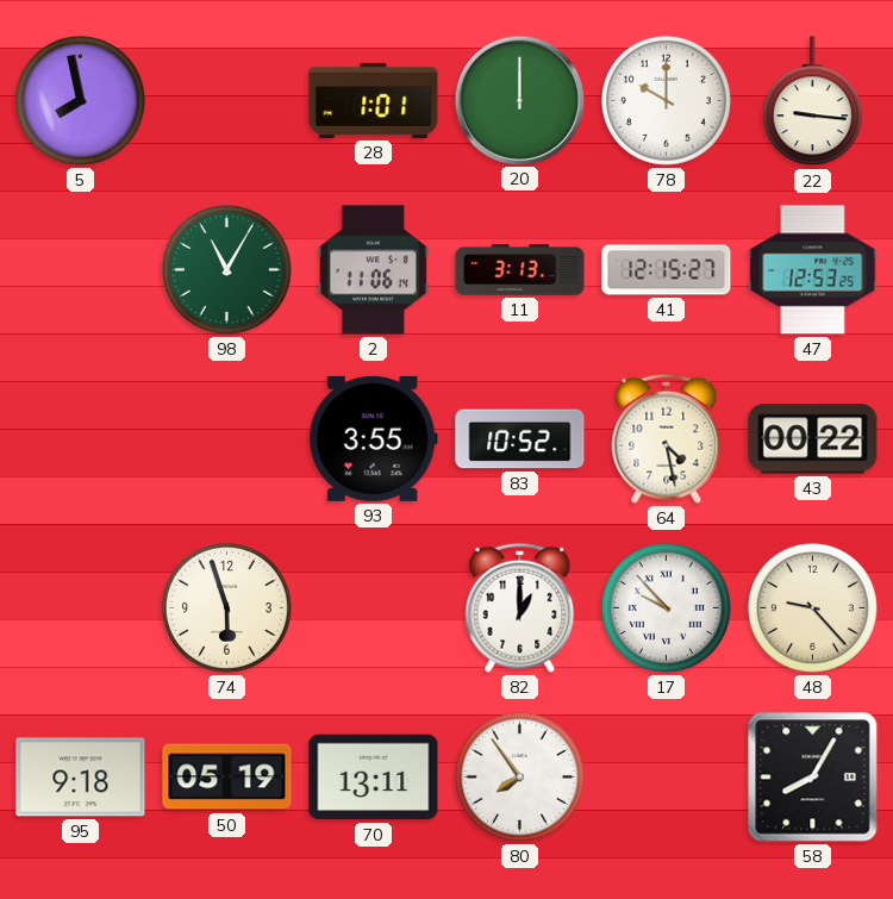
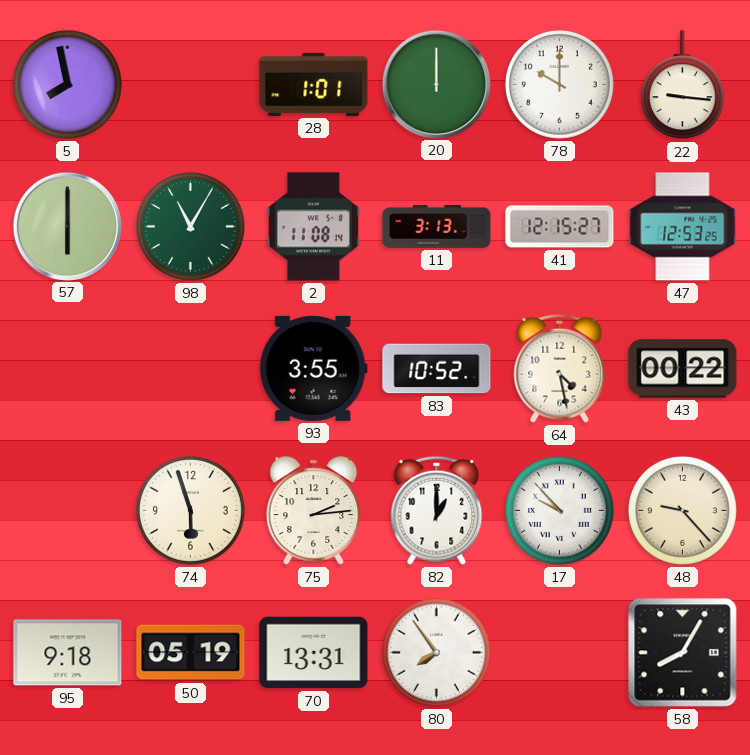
57: none -> 6:00 (67, 226)
2: 11:06 -> 11:08 (313, 227)
75: none -> 2:14 (314, 511)
70: 13:11 -> 13:31 (314, 653)
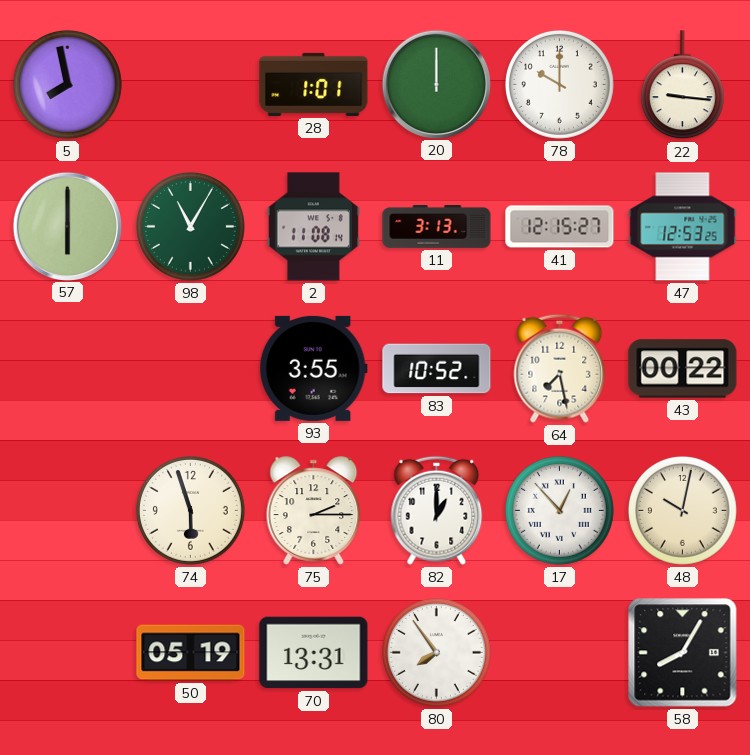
64: 4:28 -> 7:28 (560, 368)
75: 2:14 -> 2:15 (314, 511)
17: 9:53 -> 12:53 (559, 510)
48: 9:23 -> 10:02 (682, 510)
95: 9:18 -> none (68, 653)
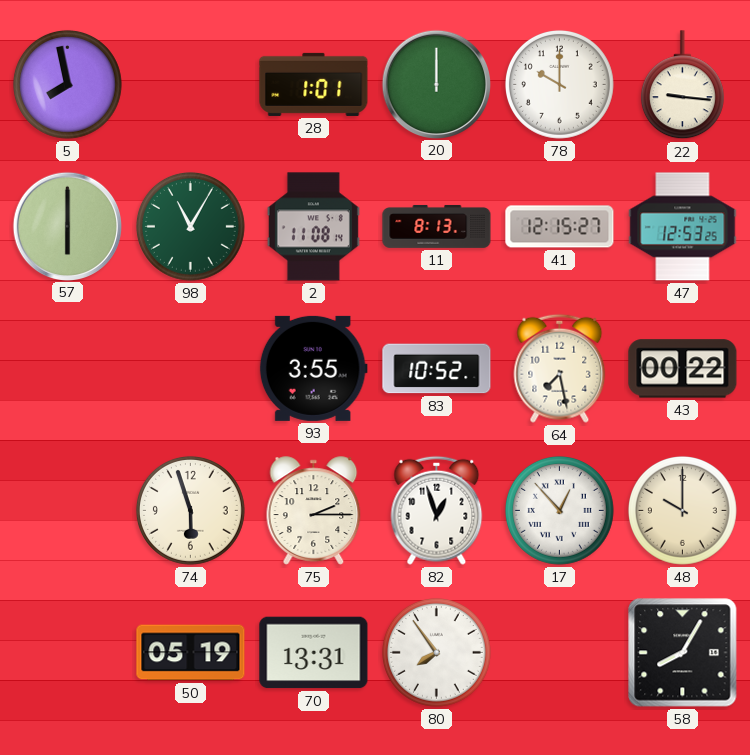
11: 3:13 -> 8:13 (437, 227)
82: 1:00 -> 12:57 (437, 510)
48: 10:02 -> 10:00 (682, 510)
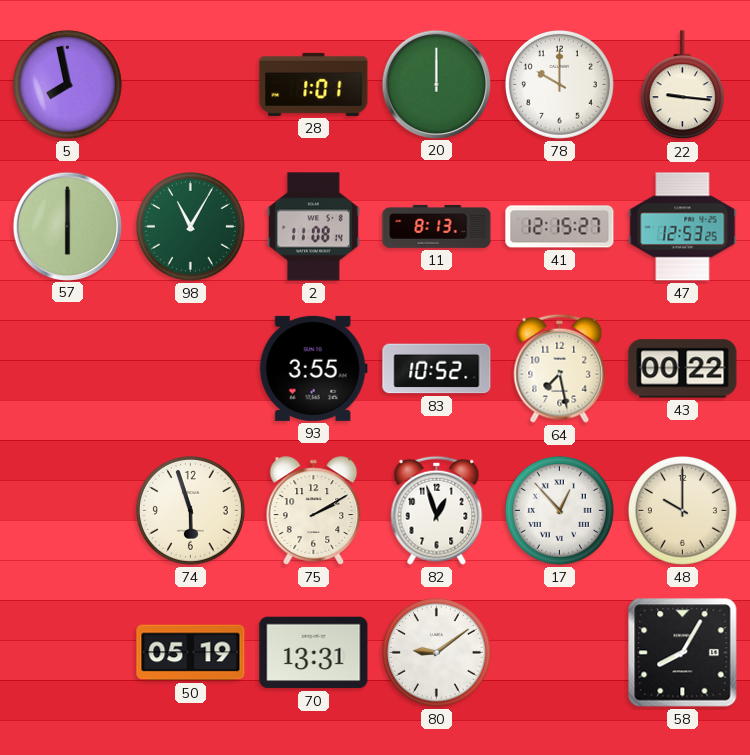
75: 2:15 -> 2:10 (314, 511)
80: 7:54 -> 9:09 (436, 652)
